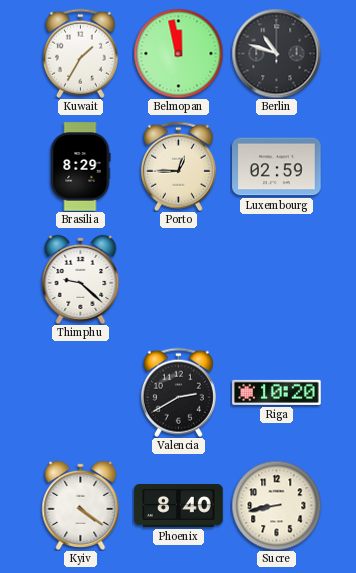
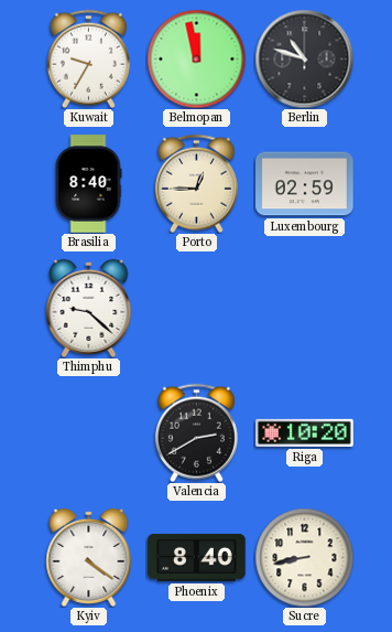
Kuwait: 1:35 -> 9:35 (88, 58)
Brasilia: 8:29 -> 8:40 (88, 184)
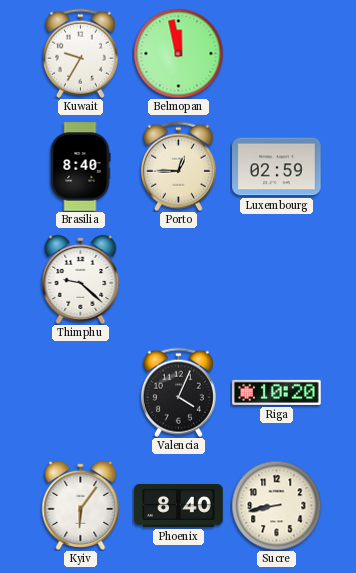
Berlin: 10:48 -> none (304, 58)
Valencia: 2:40 -> 4:04 (178, 392)
Kyiv: 4:21 -> 6:06 (81, 505)
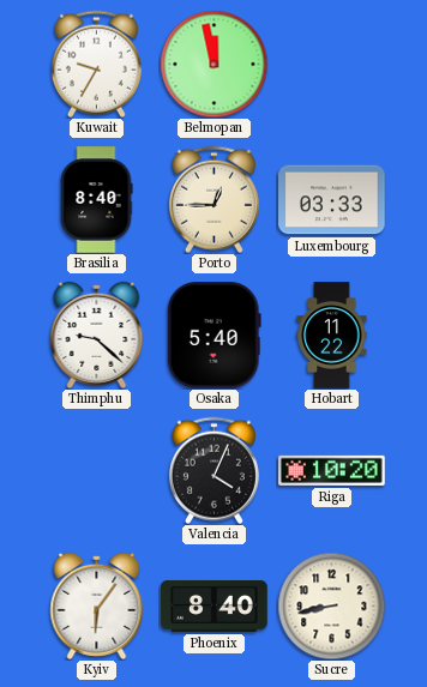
Luxembourg: 02:59 -> 03:33 (332, 200)
Osaka: none -> 5:40 (213, 336)
Hobart: none -> 11:22 (332, 336)
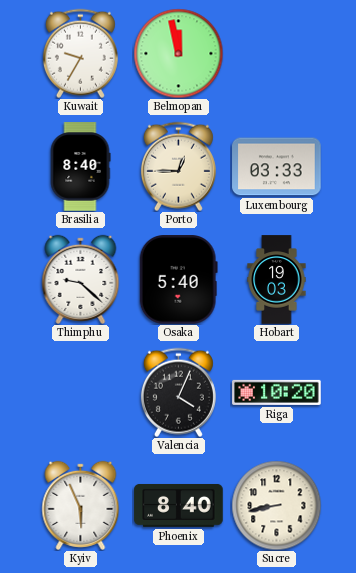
Hobart: 11:22 -> 19:03 (277, 280)
Kyiv: 6:06 -> 5:56 (81, 505)
